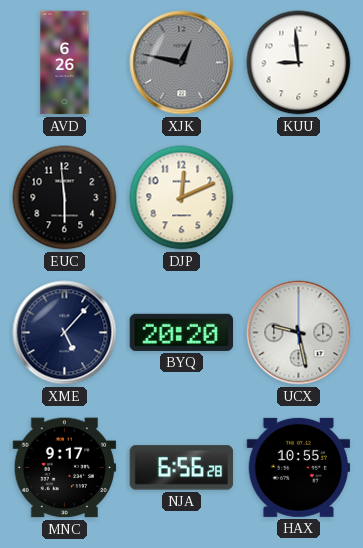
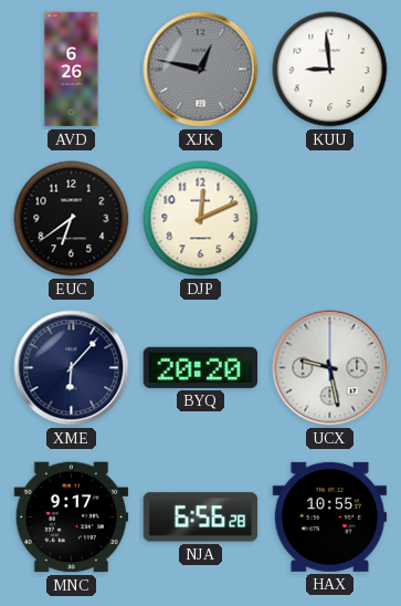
EUC: 5:59 -> 6:39 (72, 219)
XME: 5:07 -> 6:07 (72, 368)
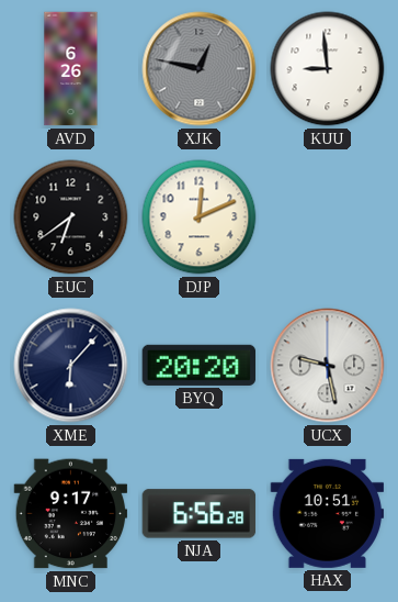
HAX: 10:55 -> 10:51 (328, 513)
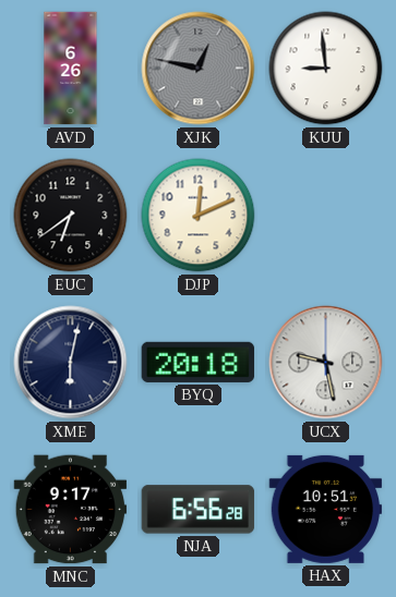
XME: 6:07 -> 6:02 (71, 363)
BYQ: 20:20 -> 20:18 (199, 362)
